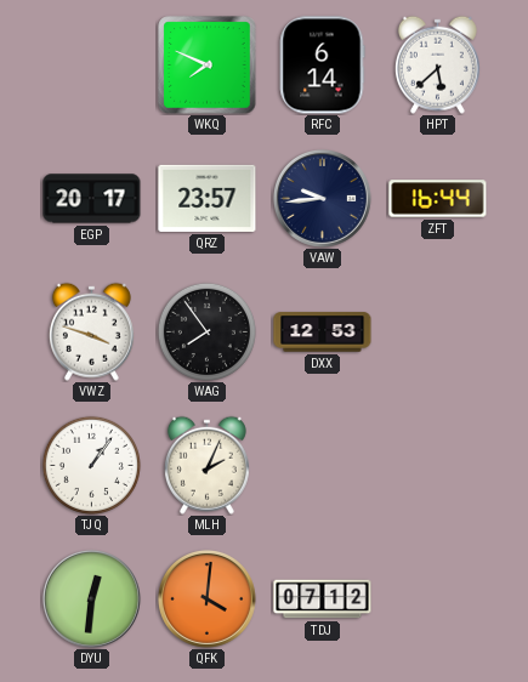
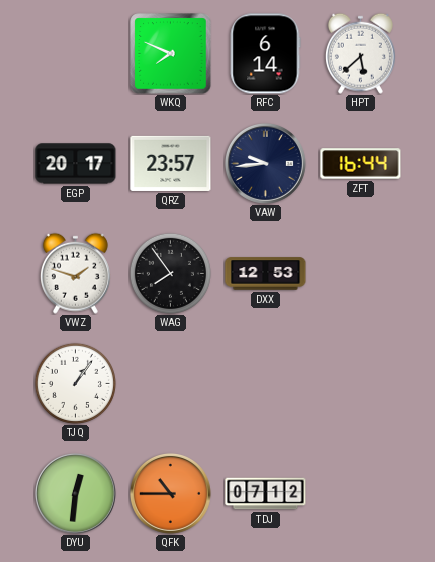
VWZ: 3:48 -> 1:48 (75, 273)
MLH: 2:04 -> none (206, 465)
QFK: 4:01 -> 10:45 (170, 493)
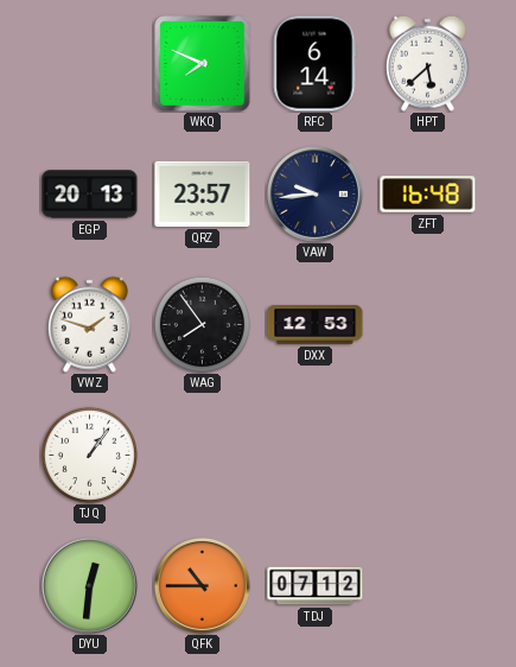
EGP: 20:17 -> 20:13 (90, 195)
ZFT: 16:44 -> 16:48 (428, 195)
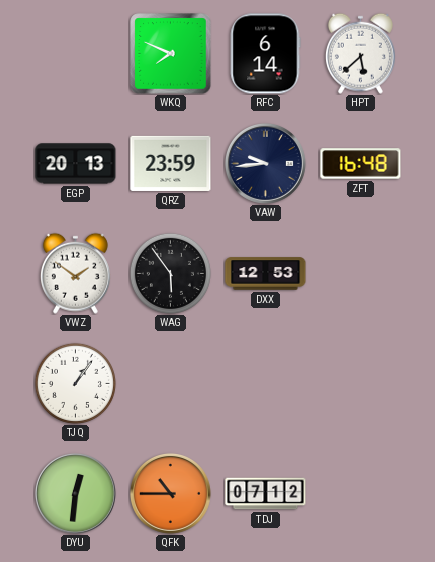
QRZ: 23:57 -> 23:59 (171, 163)
VWZ: 1:48 -> 1:51 (75, 273)
WAG: 7:54 -> 5:54 (170, 273)
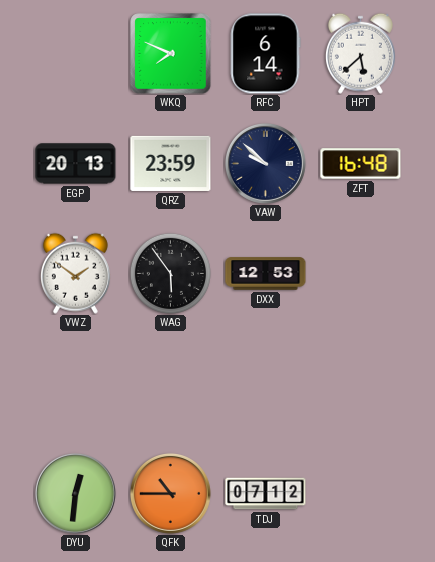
VAW: 9:44 -> 9:52 (265, 163)
TJQ: 1:06 -> none (75, 383)
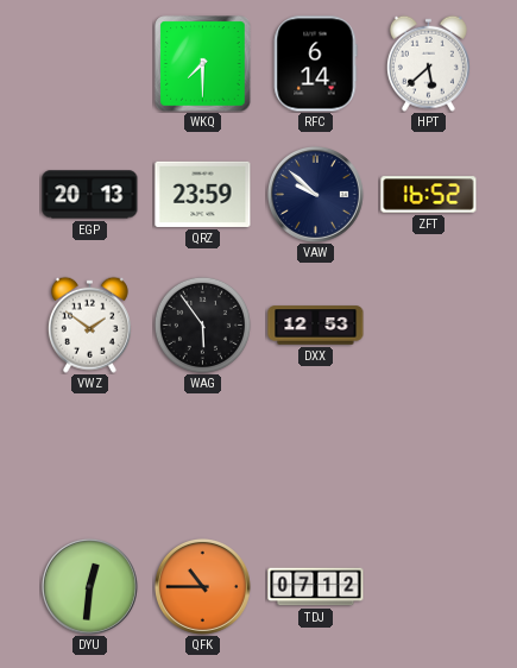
WKQ: 7:49 -> 7:30 (203, 64)
ZFT: 16:48 -> 16:52 (429, 195)
